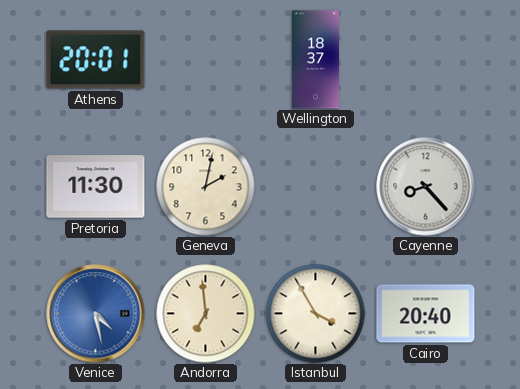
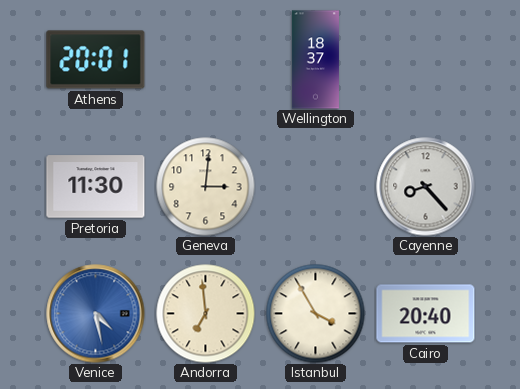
Geneva: 2:02 -> 3:01 (206, 187)
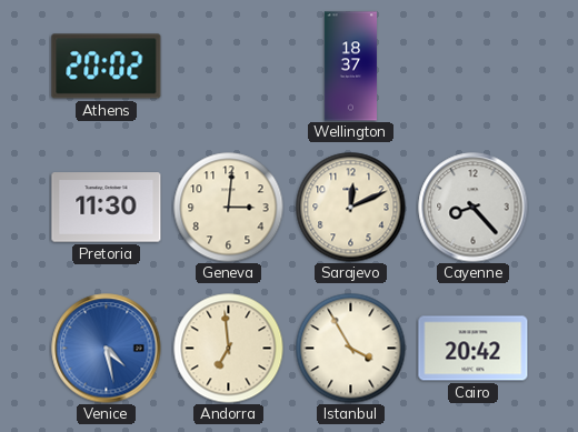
Athens: 20:01 -> 20:02 (107, 67)
Sarajevo: none -> 12:11 (351, 208)
Cairo: 20:40 -> 20:42 (474, 349)
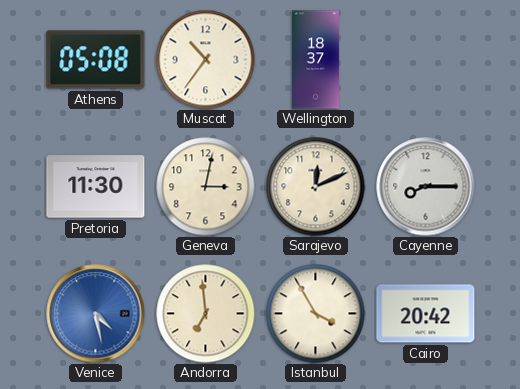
Athens: 20:02 -> 05:08 (96, 60)
Muscat: none -> 10:36 (206, 60)
Geneva: 3:01 -> 3:02 (206, 187)
Cayenne: 8:23 -> 8:15 (426, 187)
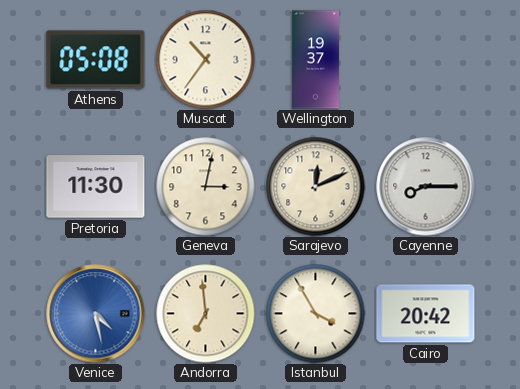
Wellington: 18:37 -> 19:37 (315, 60)
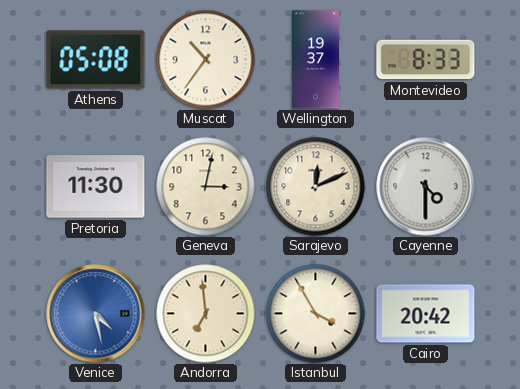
Montevideo: none -> 8:33 (426, 60)
Cayenne: 8:15 -> 4:30 (426, 187)
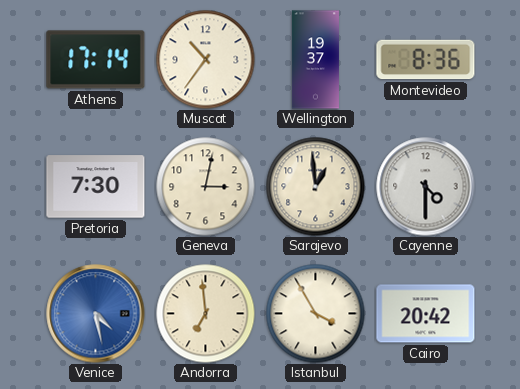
Athens: 05:08 -> 17:14 (96, 60)
Montevideo: 8:33 -> 8:36 (426, 60)
Pretoria: 11:30 -> 7:30 (96, 187)
Sarajevo: 12:11 -> 12:59 (316, 187)
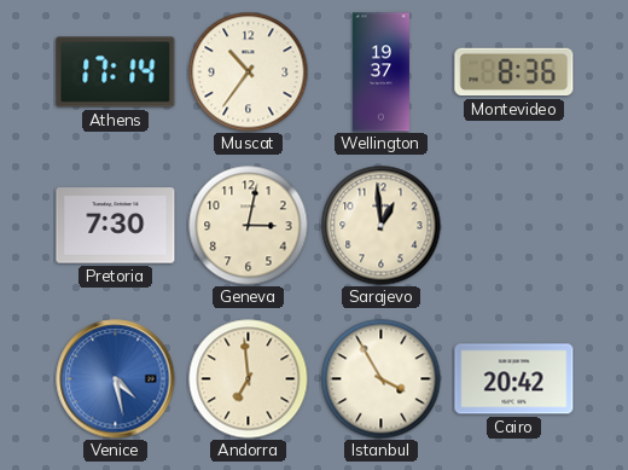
Cayenne: 4:30 -> none (426, 187)
